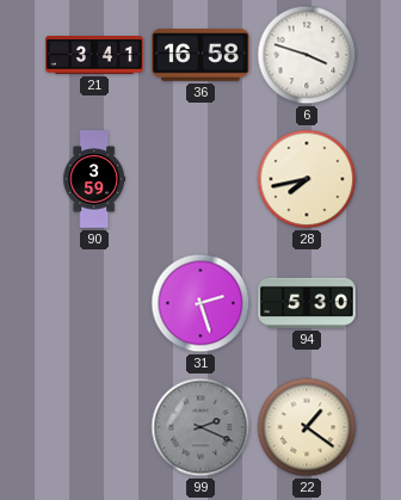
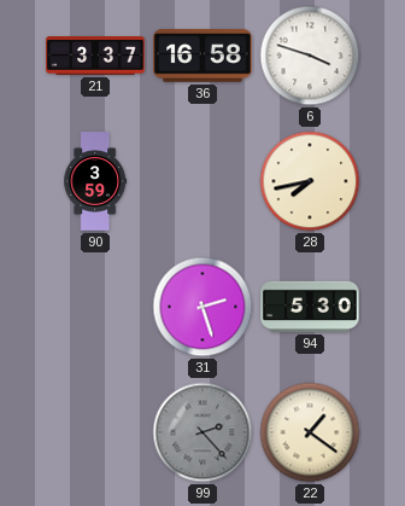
21: 3:41 -> 3:37 (95, 57)
99: 2:19 -> 2:23 (202, 432)
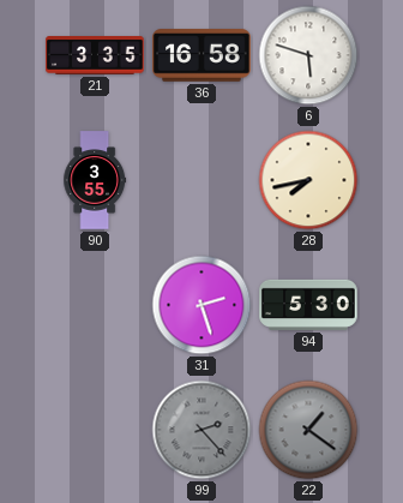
21: 3:37 -> 3:35 (95, 56)
6: 3:48 -> 5:48 (308, 55)
90: 3:59 -> 3:55 (95, 180)
22 dial: cream -> grey (308, 430)
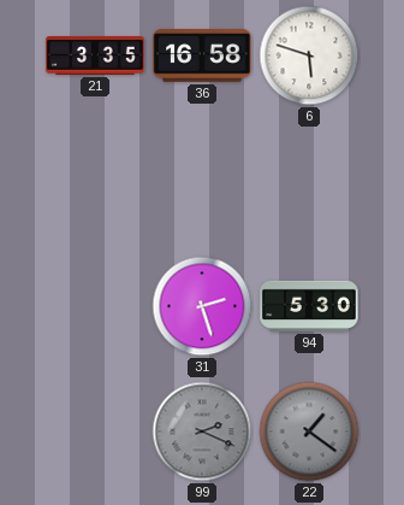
90: 3:55 -> none (95, 180)
28: 7:43 -> none (308, 180)
99: 2:23 -> 2:19 (202, 431)
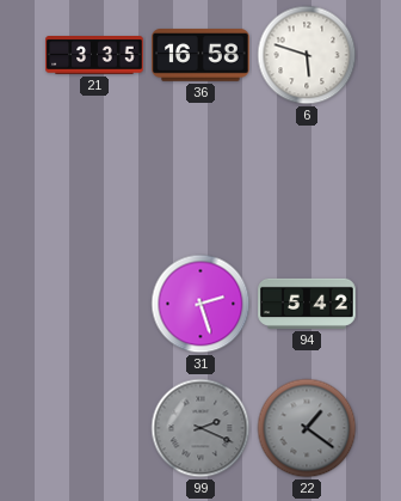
94: 5:30 -> 5:42 (307, 304)
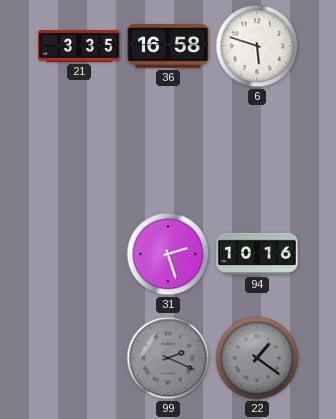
94: 5:42 -> 10:16 (257, 254)
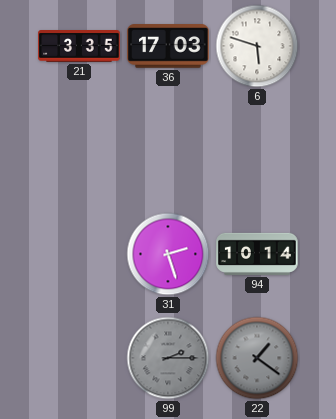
36: 16:58 -> 17:03 (168, 46)
94: 10:16 -> 10:14 (257, 254)
99: 2:19 -> 2:15 (168, 358)
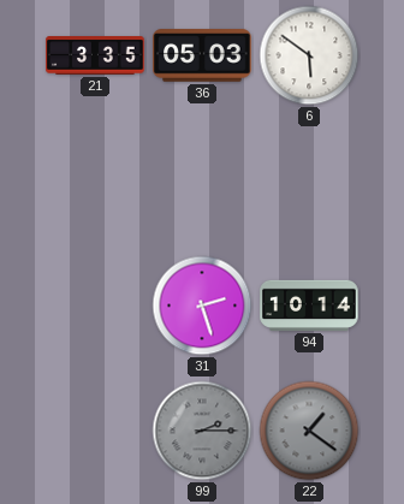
36: 17:03 -> 05:03 (202, 55)
6: 5:48 -> 5:51 (309, 55)
